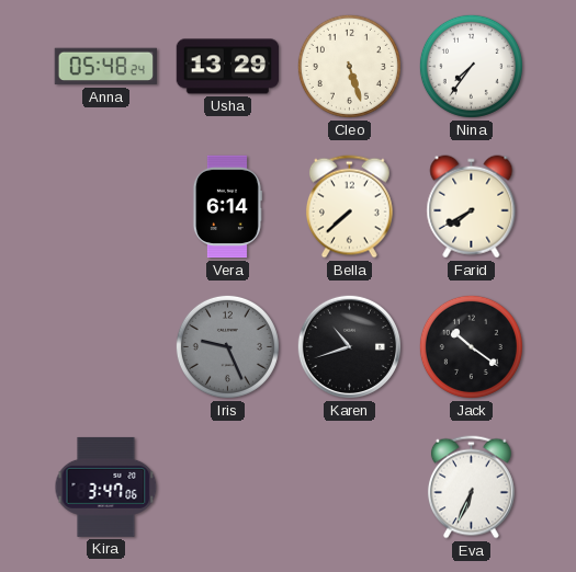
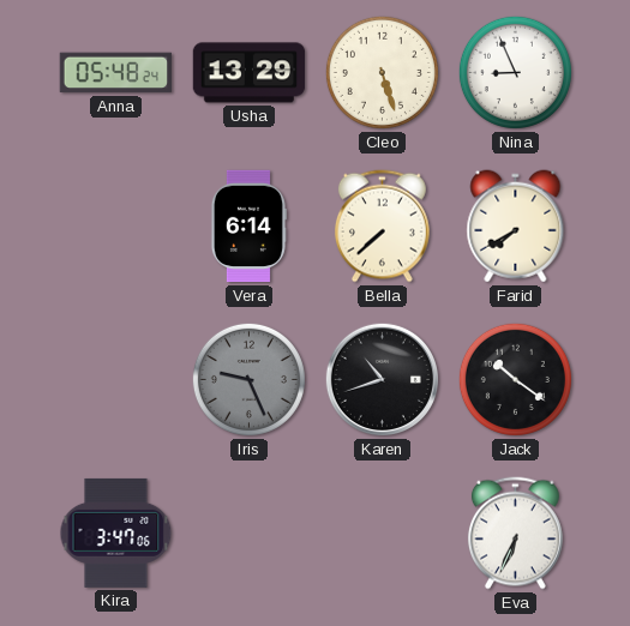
Nina: 7:36 -> 8:56 (515, 72)
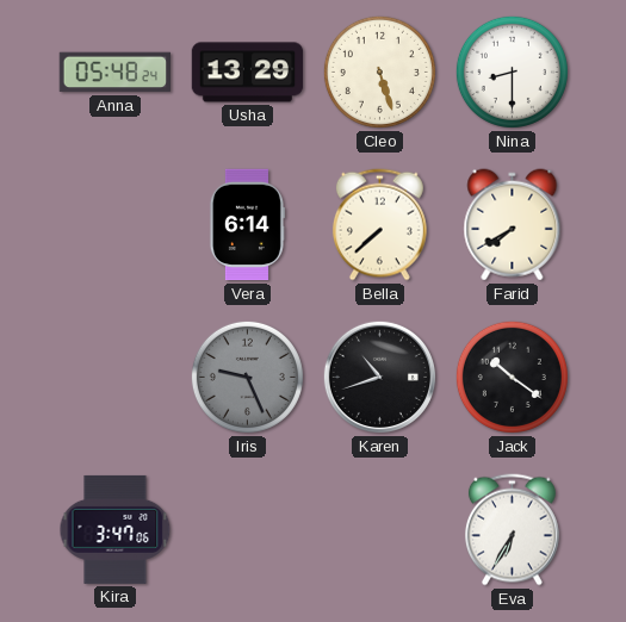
Nina: 8:56 -> 8:30 (512, 71)
Eva: 6:34 -> 6:35 (512, 530)
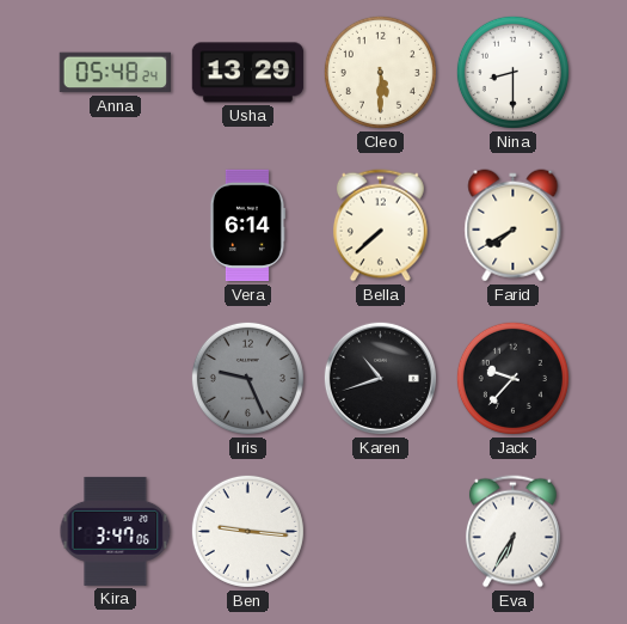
Cleo: 5:27 -> 5:30 (380, 72)
Jack: 10:21 -> 9:37 (512, 378)
Ben: none -> 9:16 (247, 531)
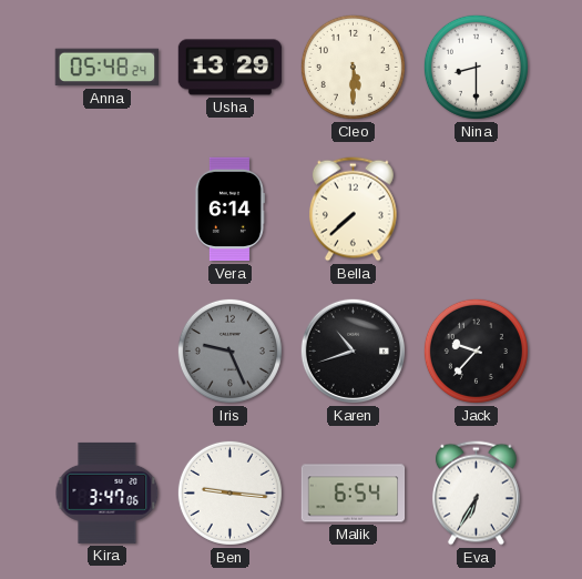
Farid: 7:40 -> none (514, 226)
Malik: none -> 6:54 (354, 494)
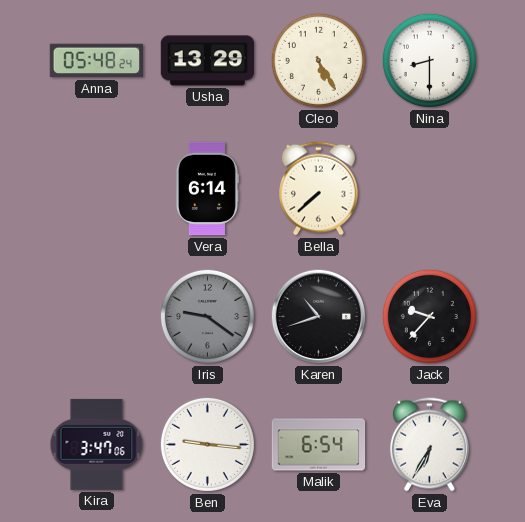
Cleo: 5:30 -> 5:25 (318, 60)
Iris: 9:26 -> 9:21 (207, 316)
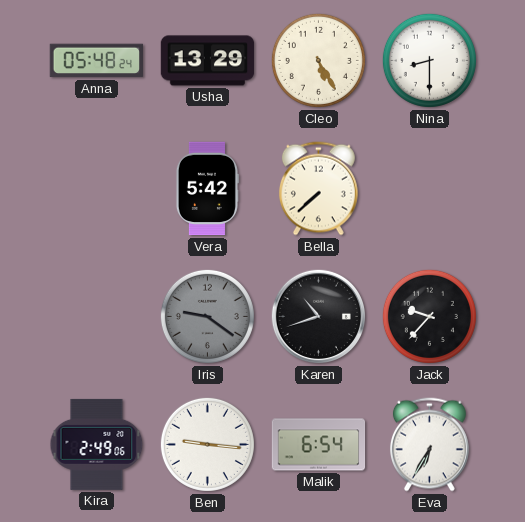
Vera: 6:14 -> 5:42 (207, 189)
Kira: 3:47 -> 2:49 (97, 444)
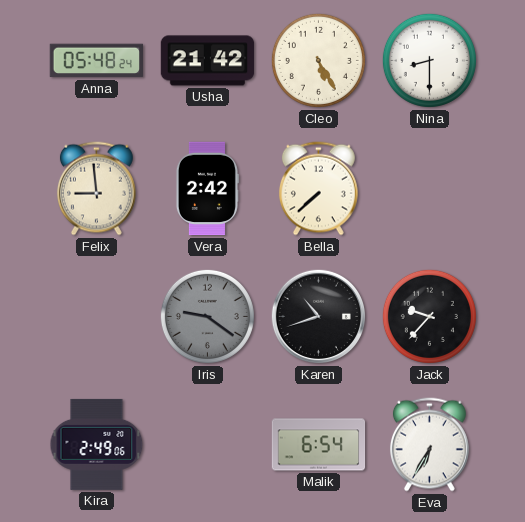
Usha: 13:29 -> 21:42 (208, 61)
Felix: none -> 8:59 (96, 189)
Vera: 5:42 -> 2:42 (207, 189)
Ben: 9:16 -> none (207, 444)
